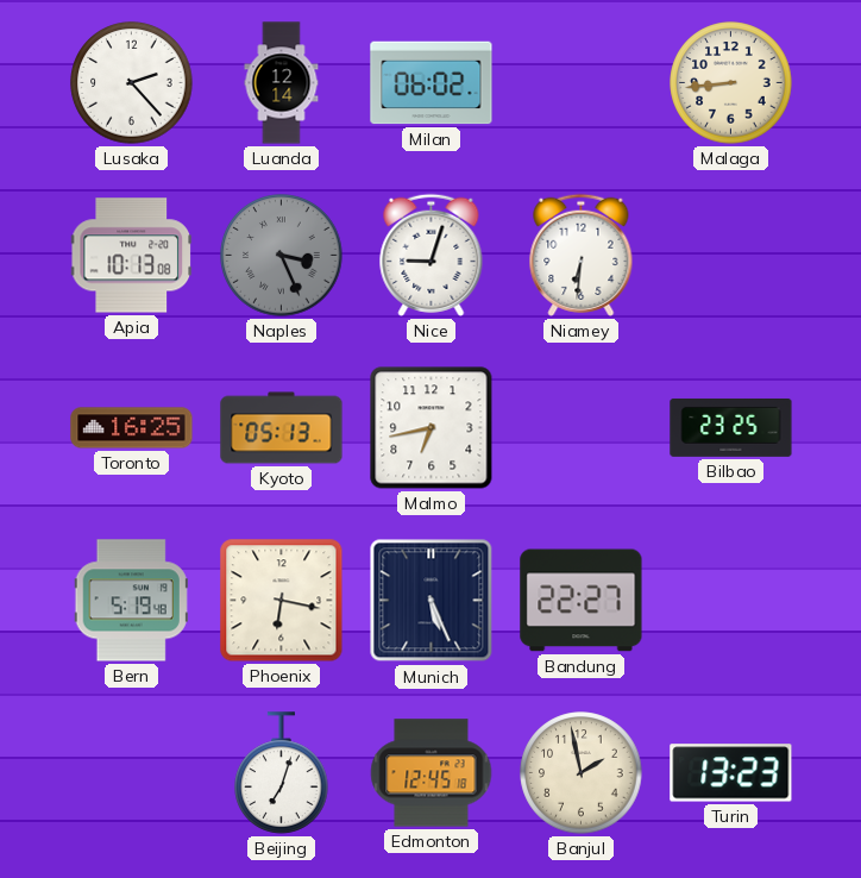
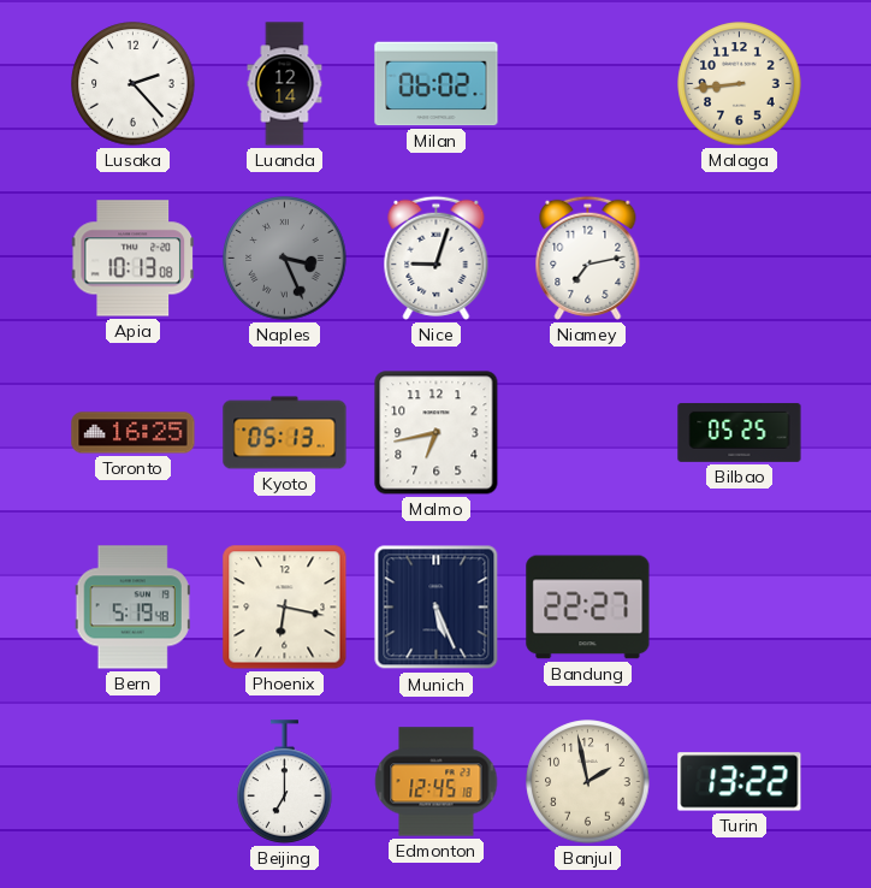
Niamey: 6:31 -> 7:13 (588, 257)
Bilbao: 23:25 -> 05:25 (740, 432)
Beijing: 7:03 -> 7:00 (285, 782)
Turin: 13:23 -> 13:22 (740, 782)
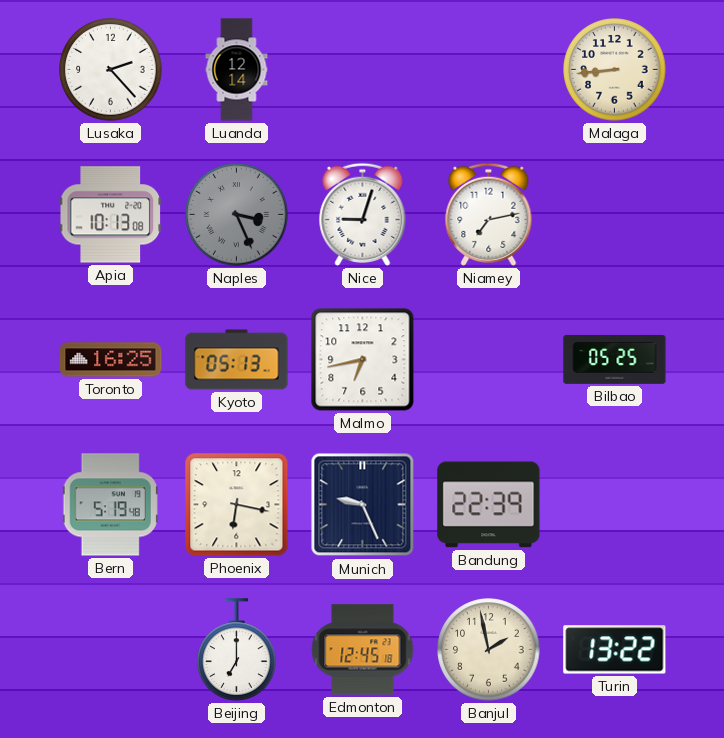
Milan: 06:02 -> none (437, 84)
Munich: 5:26 -> 9:26 (363, 505)
Bandung: 22:27 -> 22:39 (489, 505)
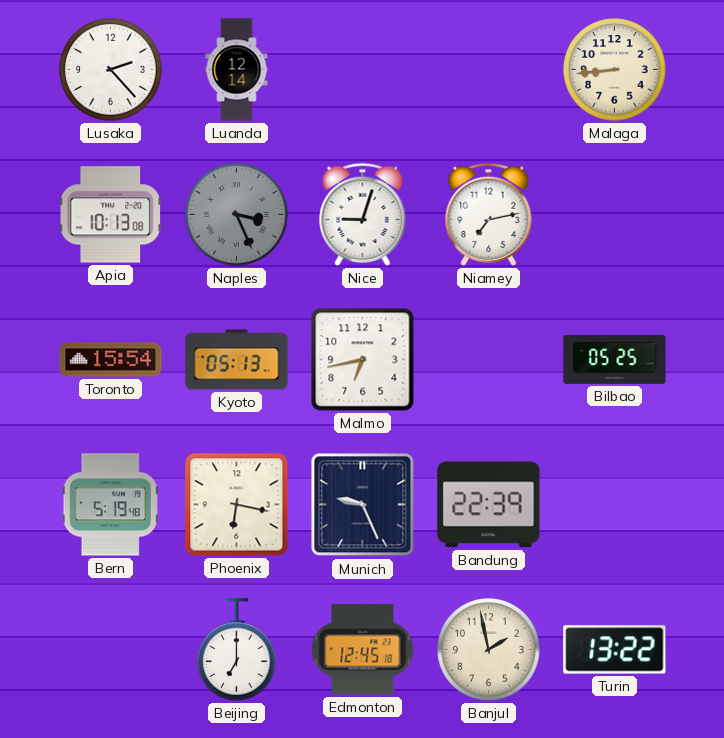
Toronto: 16:25 -> 15:54 (111, 360)
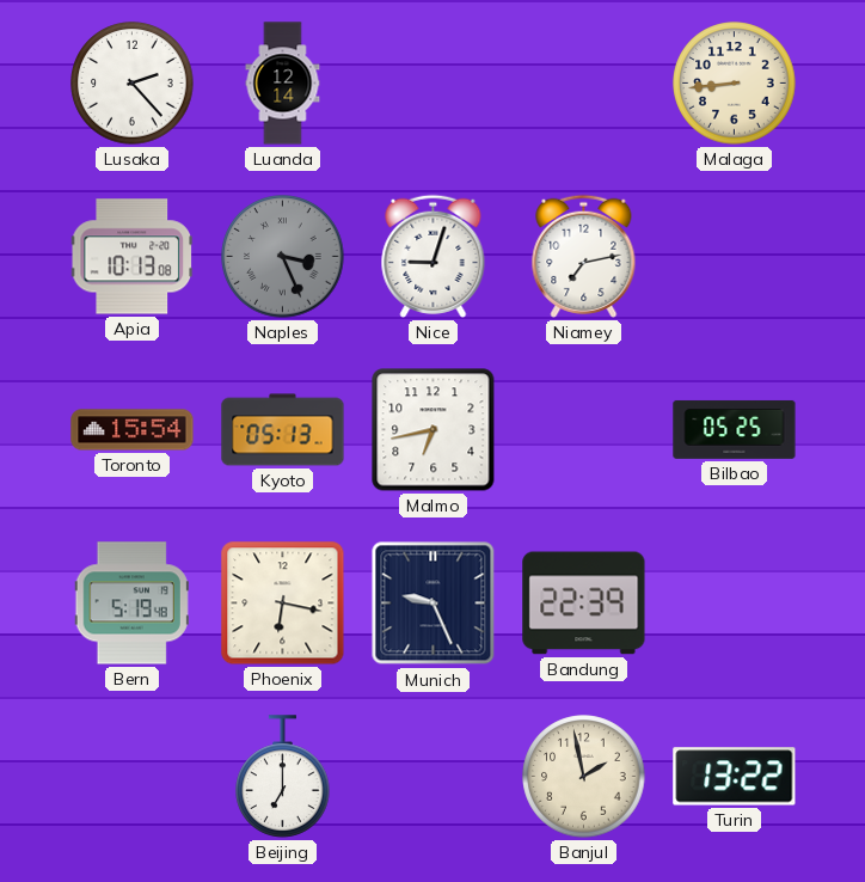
Edmonton: 12:45 -> none (363, 650)
